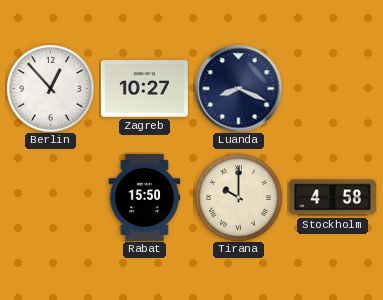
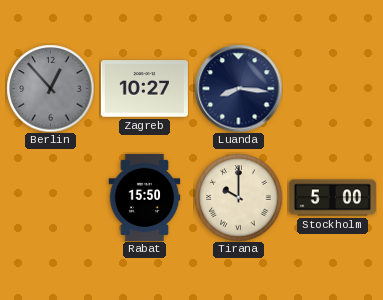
Berlin dial: white -> grey (50, 88)
Luanda: 8:19 -> 8:16 (238, 88)
Stockholm: 4:58 -> 5:00 (332, 198)
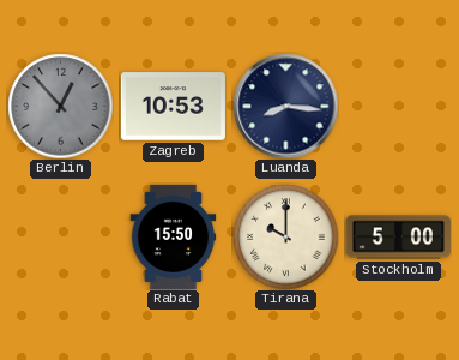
Zagreb: 10:27 -> 10:53 (173, 107)
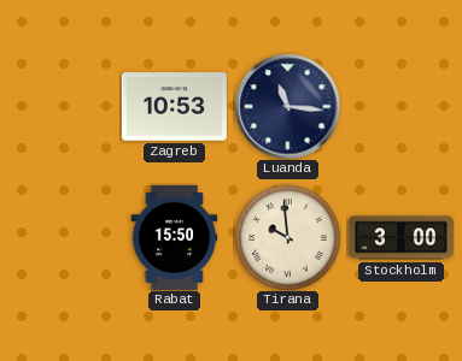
Berlin: 12:53 -> none (60, 106)
Luanda: 8:16 -> 11:16 (287, 106)
Tirana: 10:00 -> 9:59 (287, 237)
Stockholm: 5:00 -> 3:00 (400, 238)
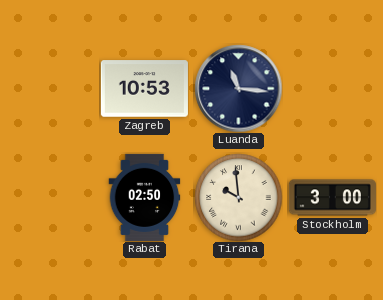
Rabat: 15:50 -> 02:50 (145, 197)
